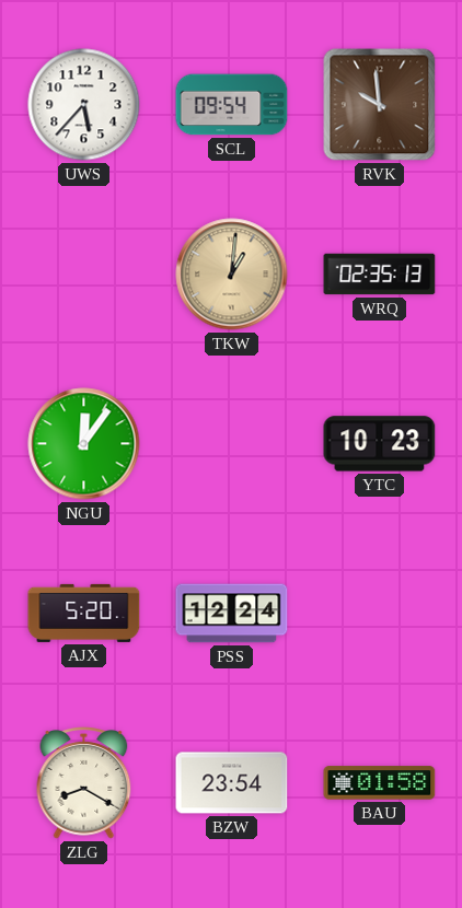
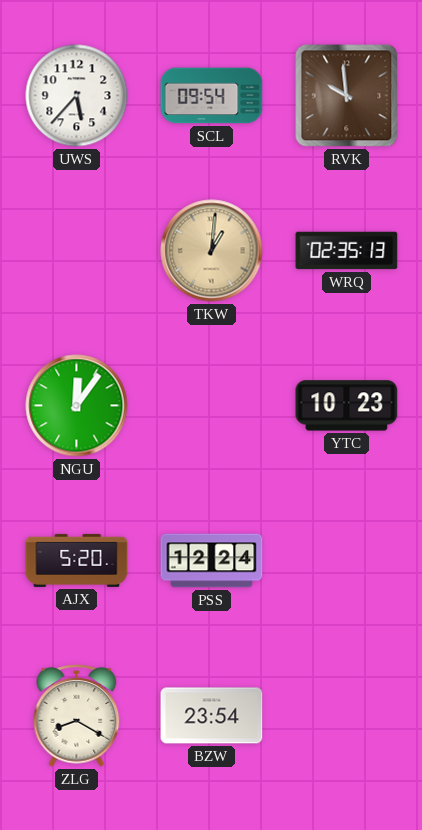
BAU: 01:58 -> none (380, 783)
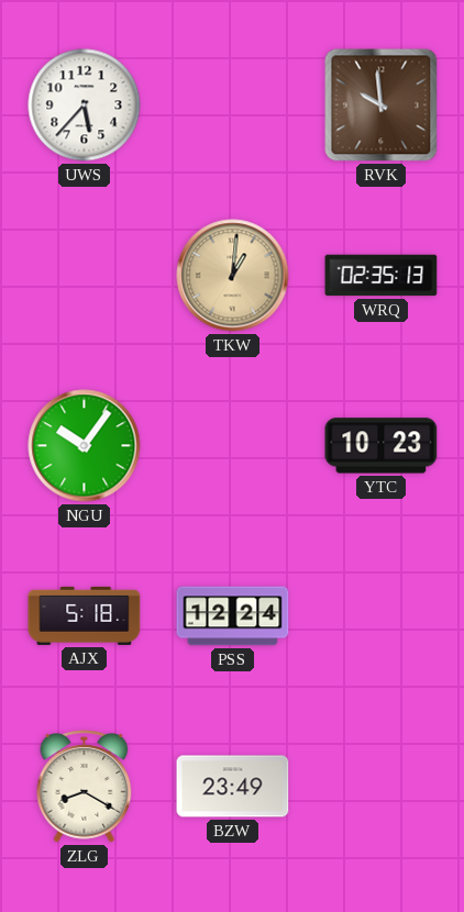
SCL: 09:54 -> none (212, 96)
NGU: 12:06 -> 10:06 (85, 446)
AJX: 5:20 -> 5:18 (85, 615)
BZW: 23:54 -> 23:49 (233, 787)
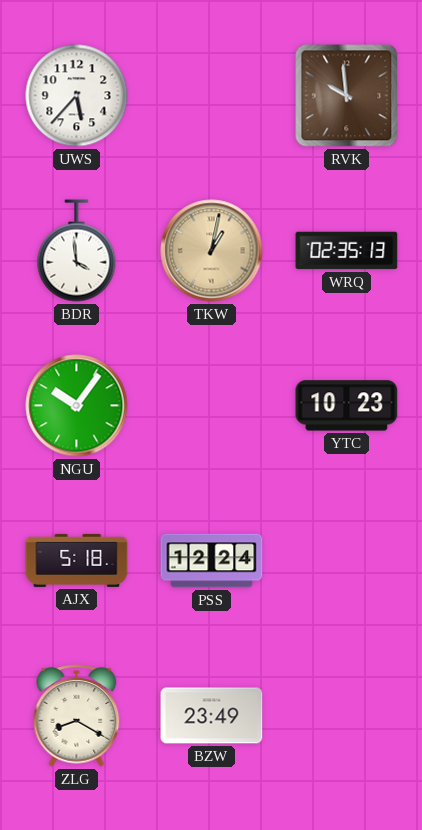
BDR: none -> 3:59 (77, 251)
TKW: 1:01 -> 1:02 (212, 251)
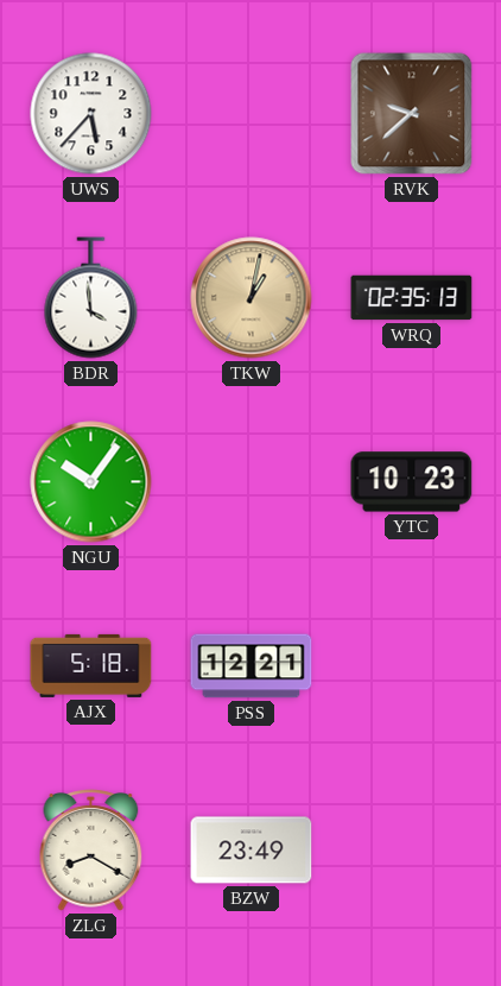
RVK: 9:59 -> 9:38 (412, 114)
PSS: 12:24 -> 12:21 (252, 666)
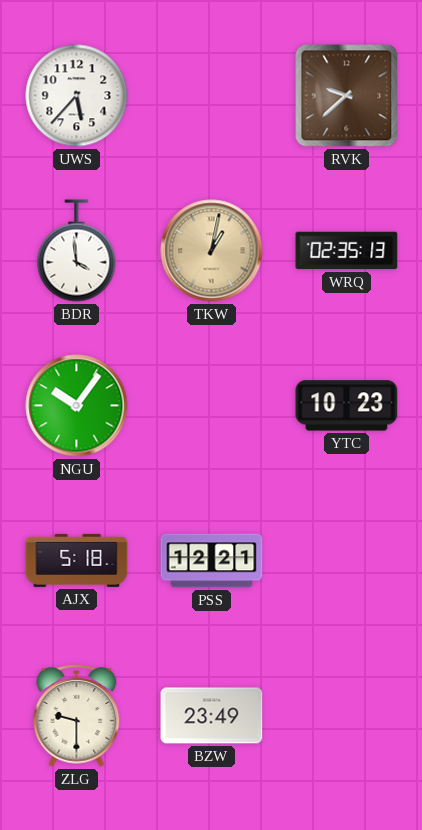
ZLG: 8:20 -> 9:30 (77, 716)
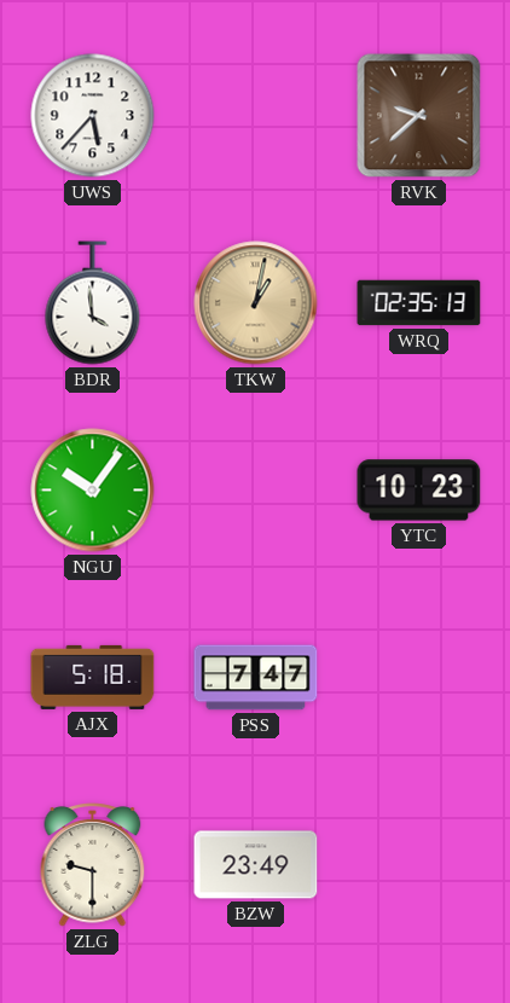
PSS: 12:21 -> 7:47 (256, 678)
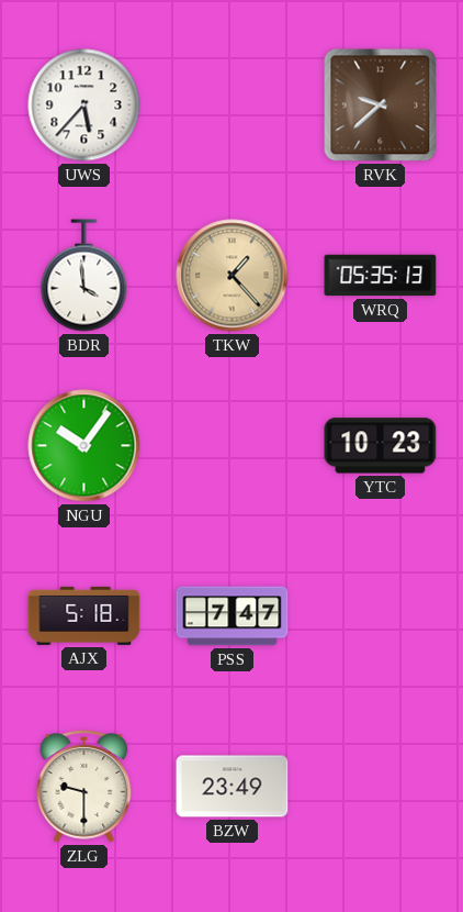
TKW: 1:02 -> 1:23 (233, 276)
WRQ: 02:35 -> 05:35 (381, 276)
